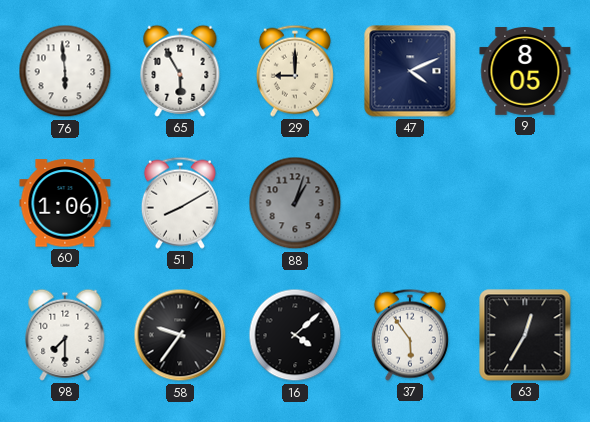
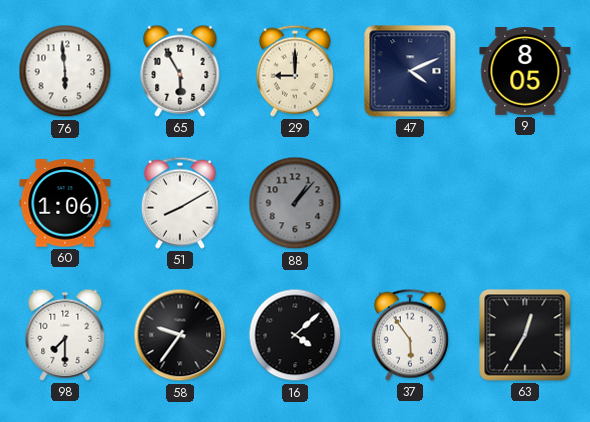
88: 1:03 -> 1:07 (295, 203)
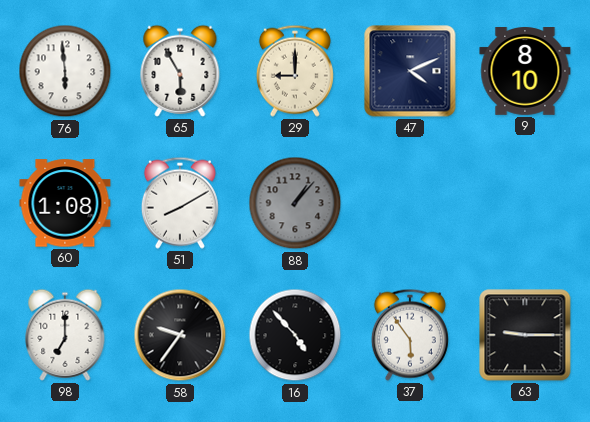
9: 8:05 -> 8:10 (525, 72)
60: 1:06 -> 1:08 (65, 203)
98: 7:30 -> 7:00 (65, 335)
16: 4:08 -> 4:53 (295, 335)
63: 12:35 -> 9:15 (525, 335)
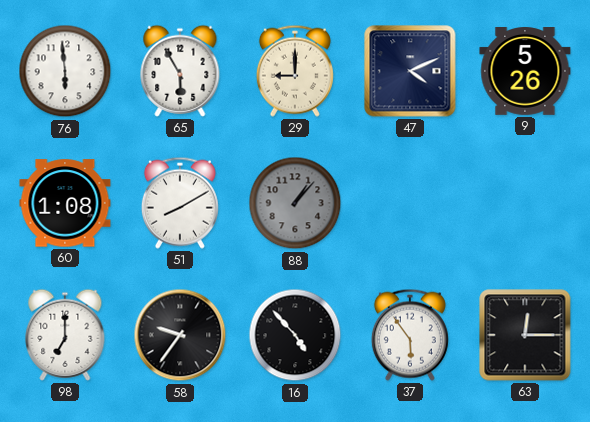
9: 8:10 -> 5:26 (525, 72)
63: 9:15 -> 12:15 (525, 335)
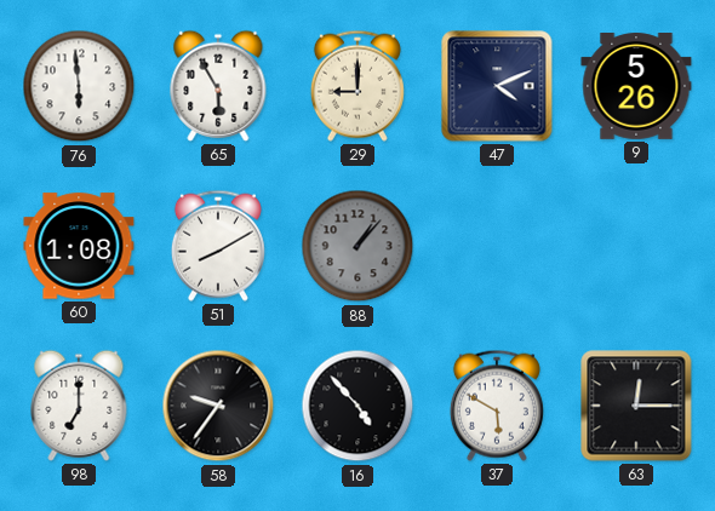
37: 5:54 -> 5:50 (497, 406)
